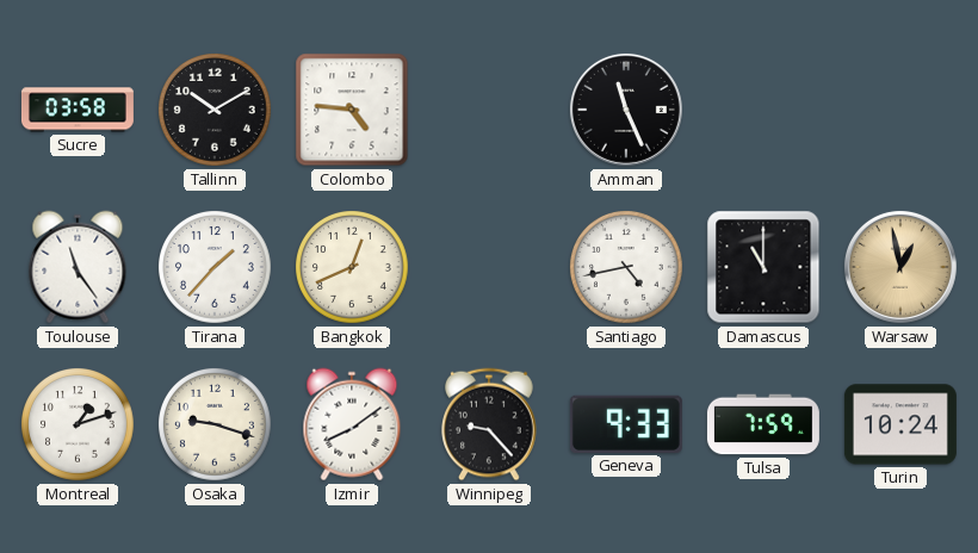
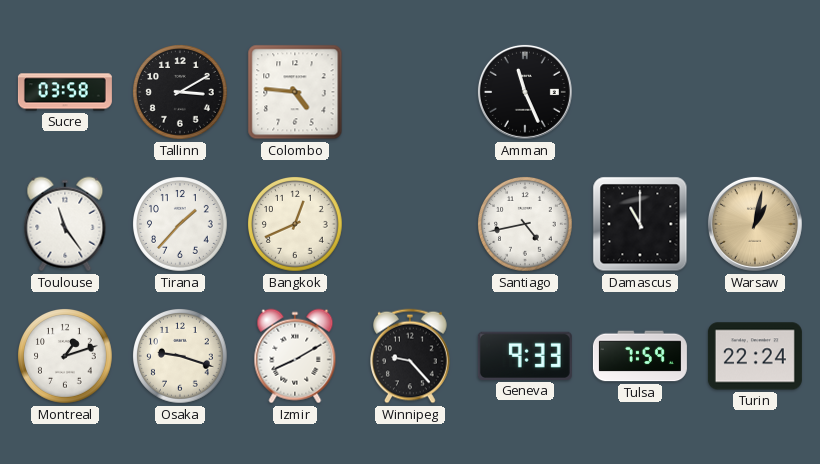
Tallinn: 10:10 -> 3:10 (181, 93)
Warsaw: 12:58 -> 1:02 (755, 224)
Izmir: 8:09 -> 8:10 (295, 356)
Turin: 10:24 -> 22:24 (755, 356)
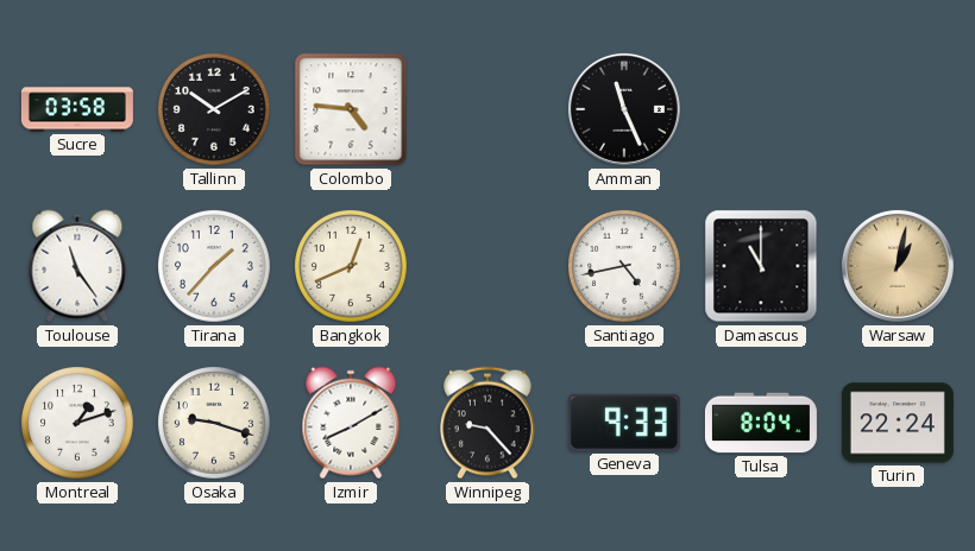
Tallinn: 3:10 -> 10:10 (215, 110)
Tulsa: 7:59 -> 8:04 (761, 423)
